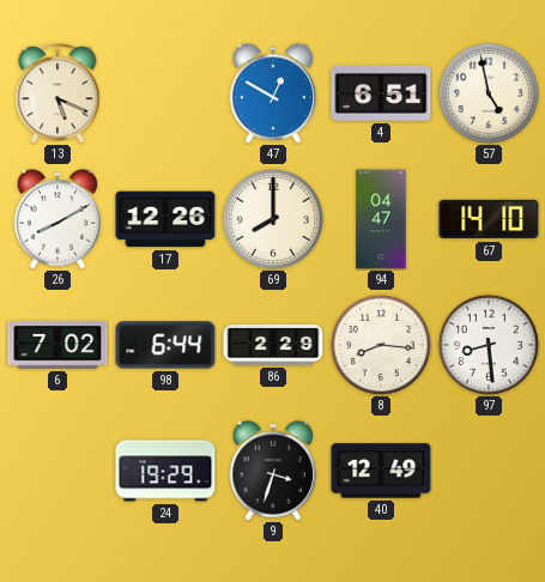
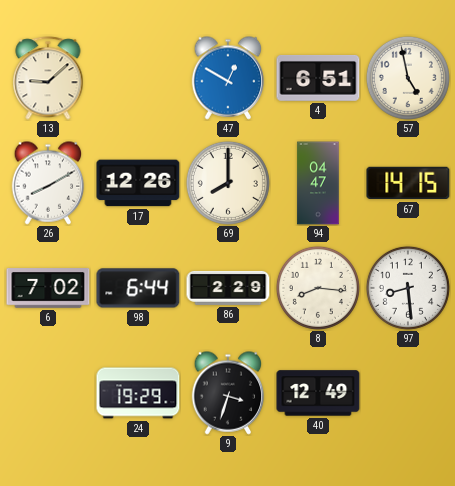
13: 5:19 -> 9:08 (48, 78)
67: 14:10 -> 14:15 (408, 183)
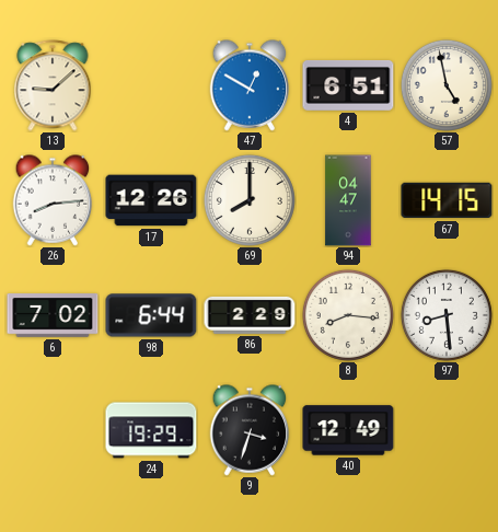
26: 8:10 -> 8:14 (53, 200)
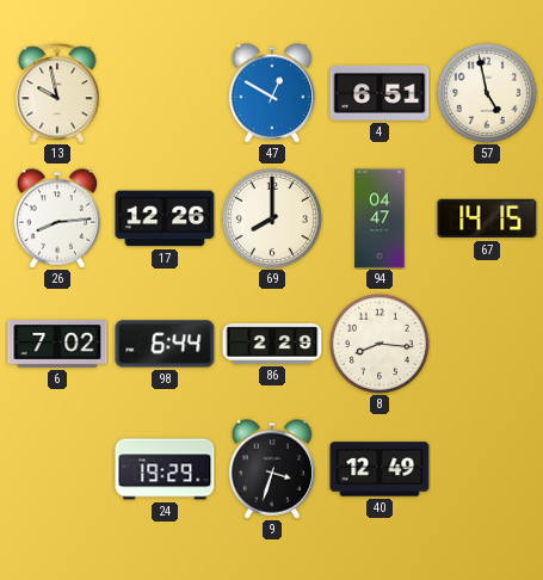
13: 9:08 -> 9:58 (57, 93)
97: 8:29 -> none (447, 315)
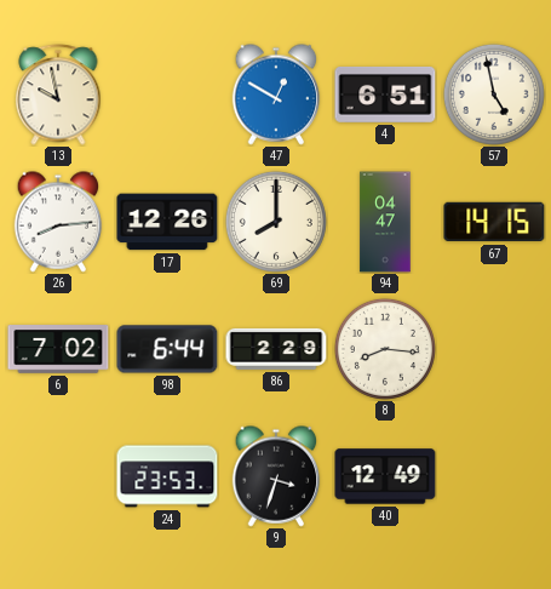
24: 19:29 -> 23:53 (167, 476)
